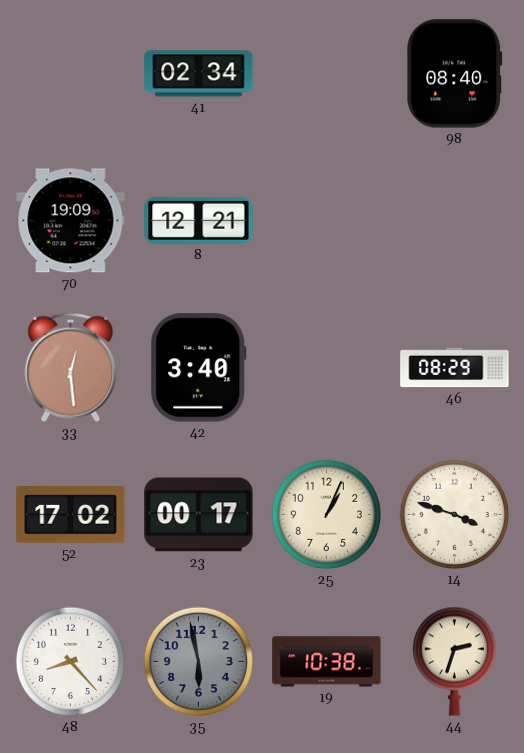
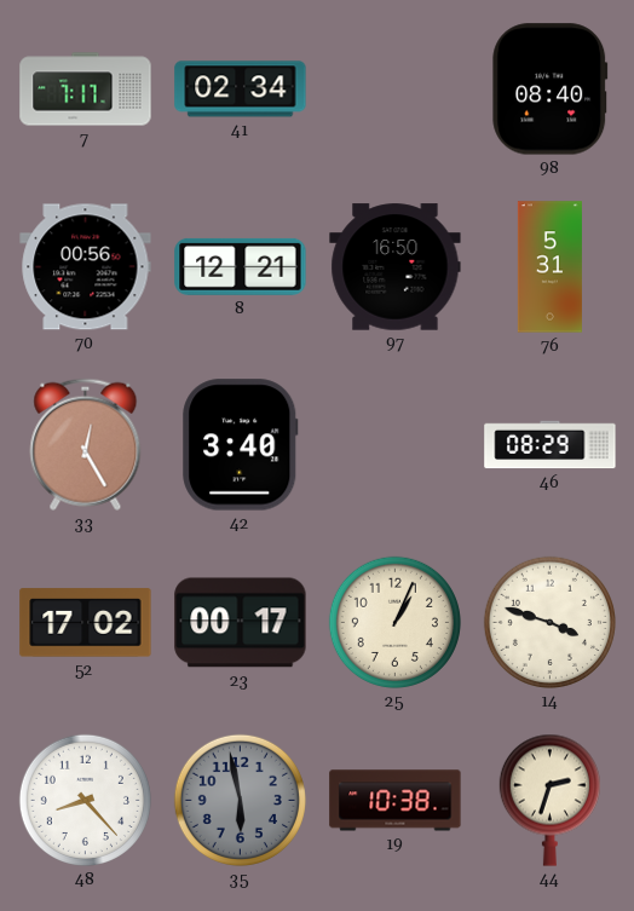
7: none -> 7:17 (86, 90)
70: 19:09 -> 00:56 (86, 267)
97: none -> 16:50 (396, 267)
76: none -> 5:31 (549, 267)
33: 12:29 -> 12:25 (86, 444)
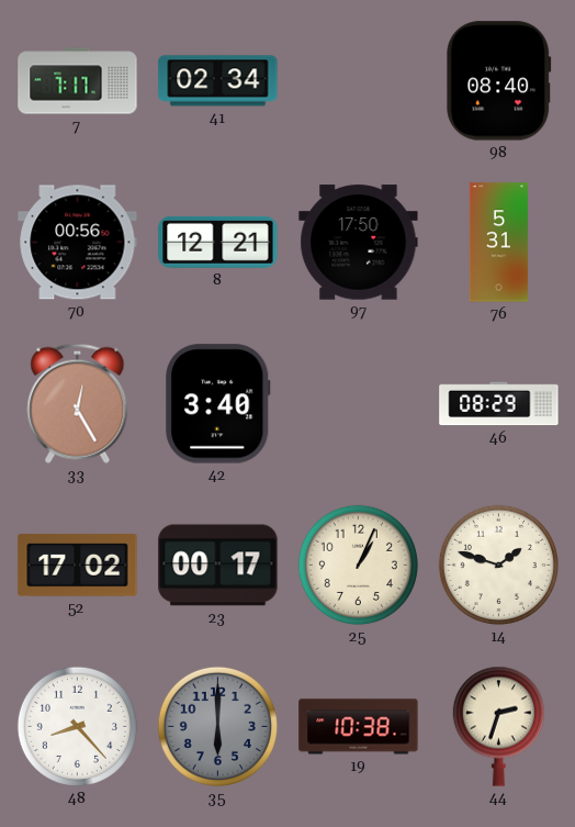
97: 16:50 -> 17:50 (359, 243)
14: 3:48 -> 1:48 (498, 565)
35: 5:58 -> 6:00 (217, 726)
